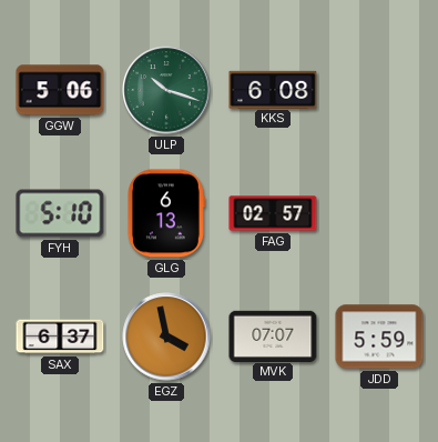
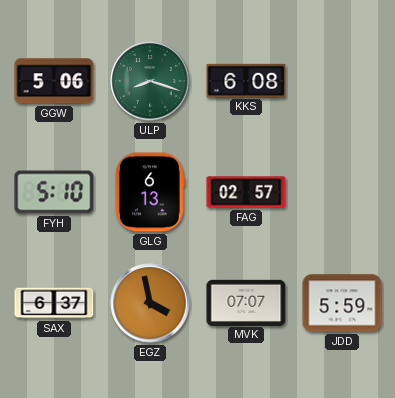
ULP: 10:18 -> 8:18 (150, 81)
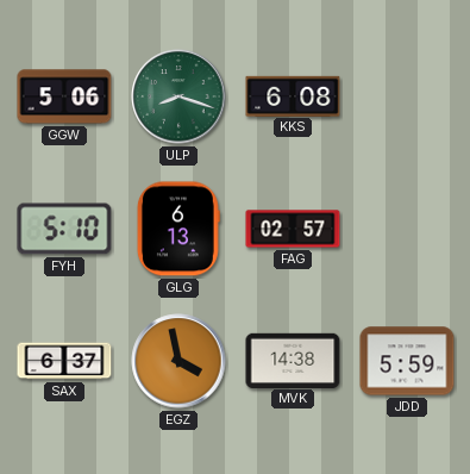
MVK: 07:07 -> 14:38 (293, 360)
